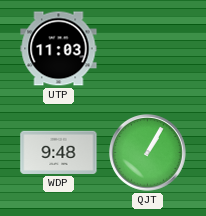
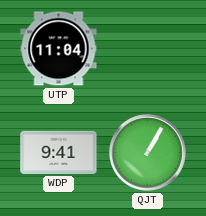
UTP: 11:03 -> 11:04 (59, 49)
WDP: 9:48 -> 9:41 (59, 152)
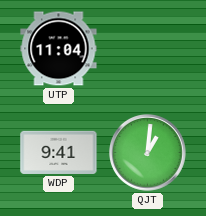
QJT: 1:05 -> 1:01 (148, 153)
